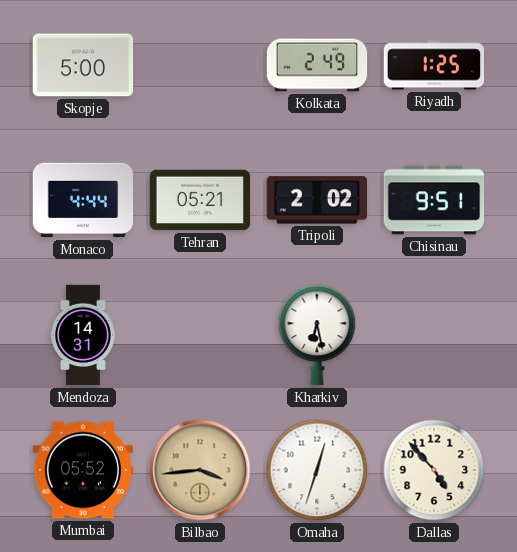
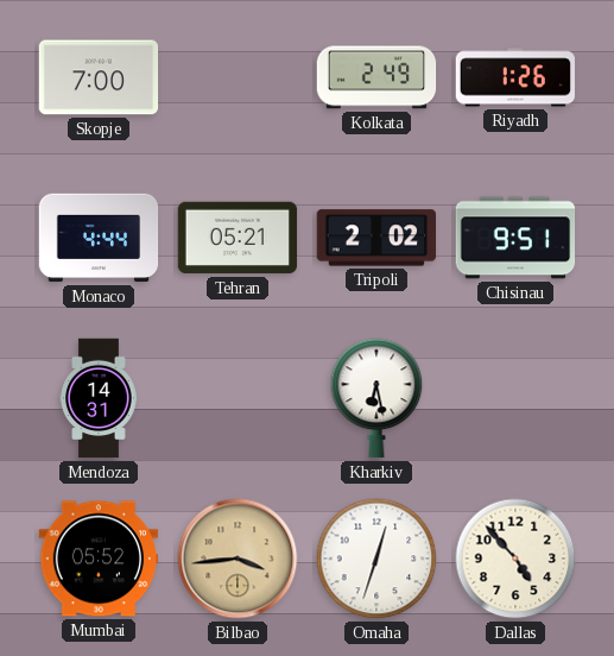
Skopje: 5:00 -> 7:00 (99, 77)
Riyadh: 1:25 -> 1:26 (515, 77)
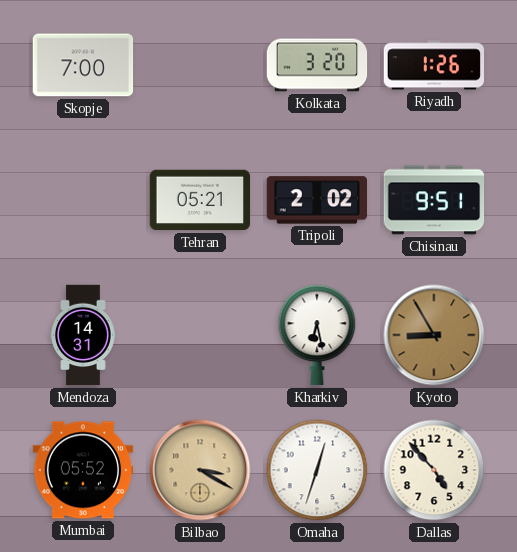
Kolkata: 2:49 -> 3:20 (317, 65)
Monaco: 4:44 -> none (99, 238)
Kyoto: none -> 8:55 (434, 335)
Bilbao: 3:44 -> 3:20 (200, 470)
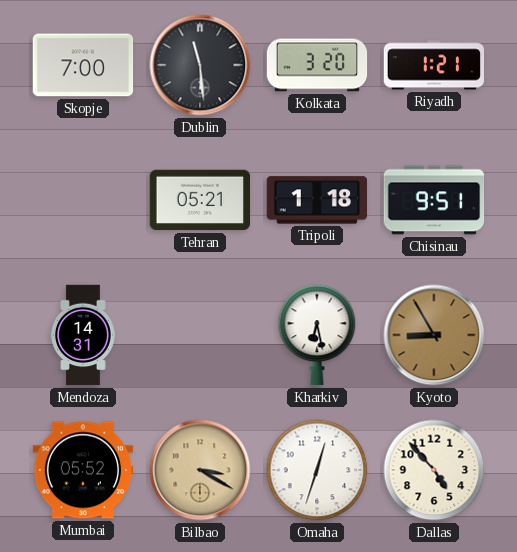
Dublin: none -> 11:29 (200, 65)
Riyadh: 1:26 -> 1:21 (434, 65)
Tripoli: 2:02 -> 1:18 (316, 200)
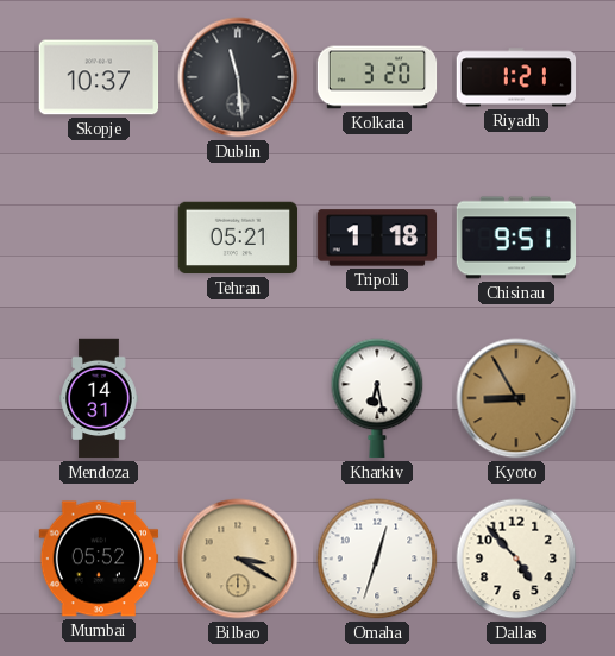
Skopje: 7:00 -> 10:37 (99, 77)
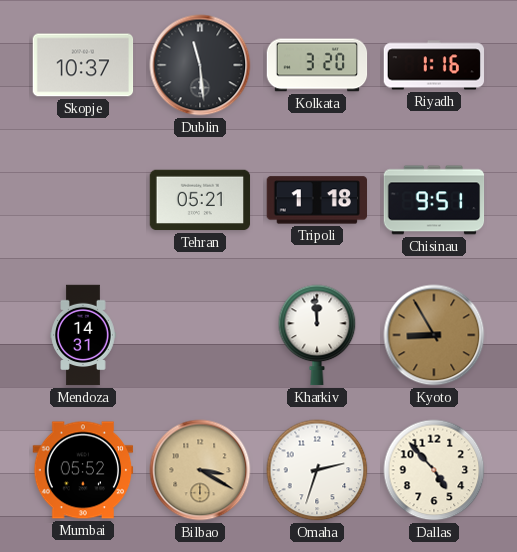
Riyadh: 1:21 -> 1:16 (434, 65)
Kharkiv: 6:28 -> 11:59 (317, 335)
Omaha: 12:33 -> 2:33 (317, 470)
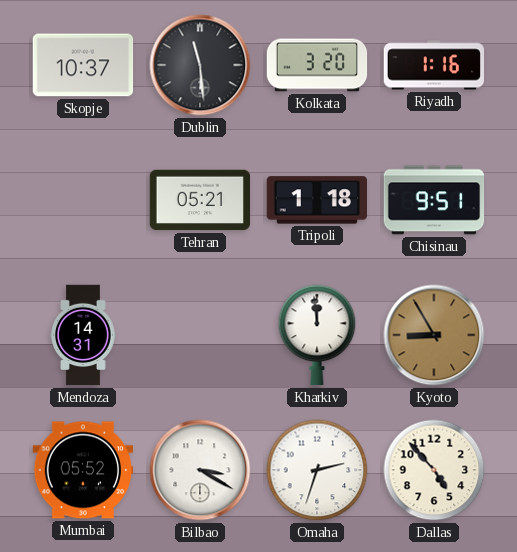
Bilbao dial: champagne -> white (200, 470)
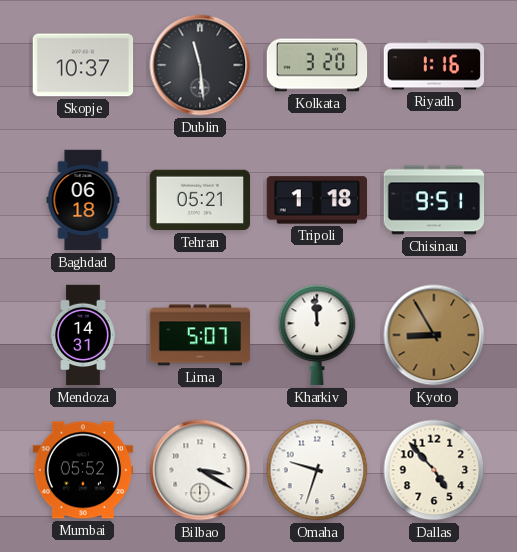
Baghdad: none -> 06:18 (83, 200)
Lima: none -> 5:07 (200, 335)
Omaha: 2:33 -> 9:33 (317, 470)
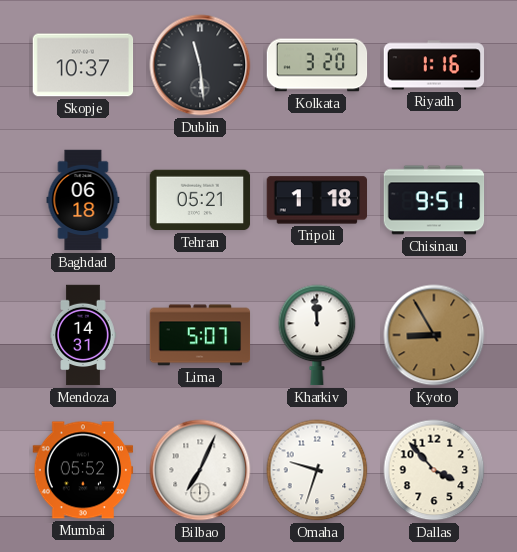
Bilbao: 3:20 -> 7:04 (200, 470)
Dallas: 4:53 -> 3:53 (434, 470)
